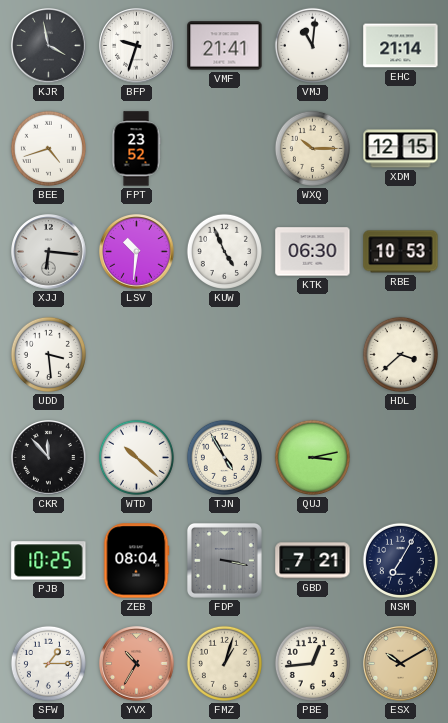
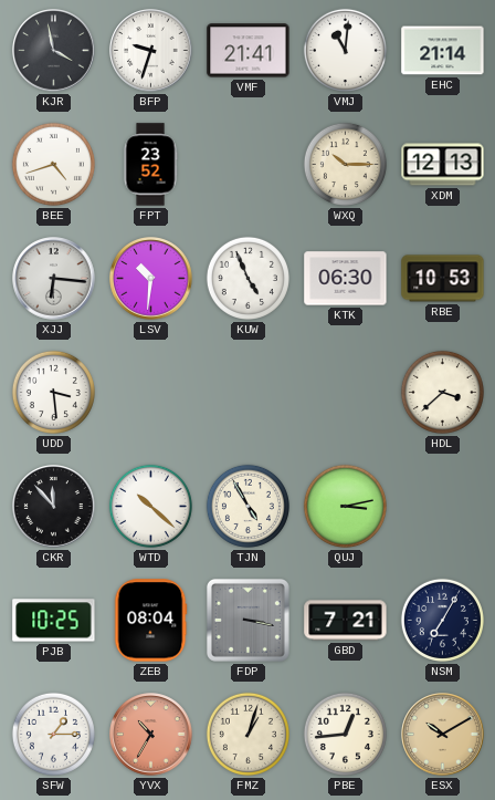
XDM: 12:15 -> 12:13 (443, 165)
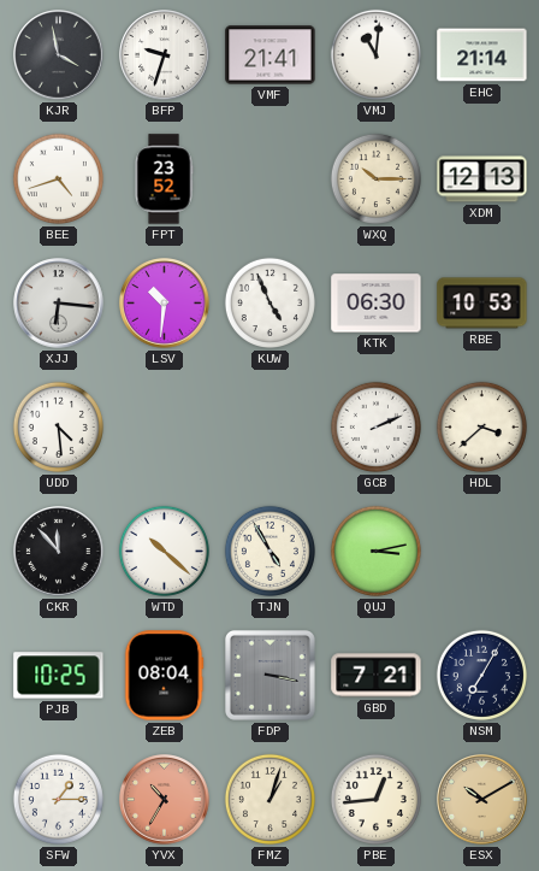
UDD: 3:29 -> 4:29 (58, 426)
GCB: none -> 2:11 (375, 426)
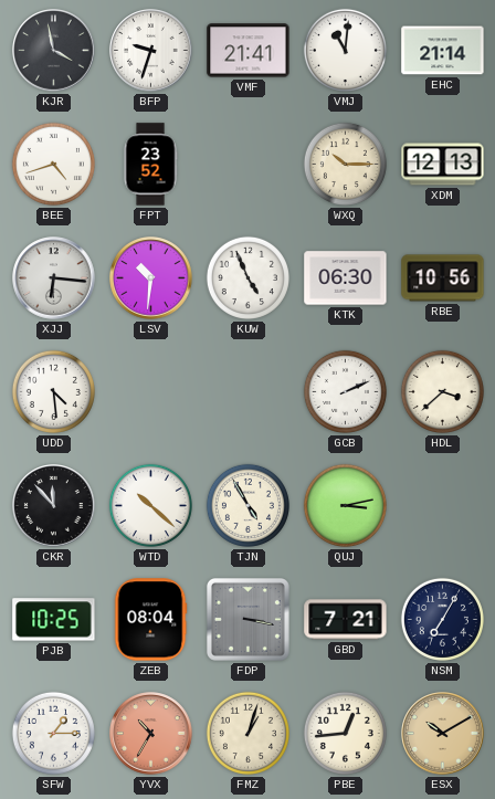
RBE: 10:53 -> 10:56 (443, 278)
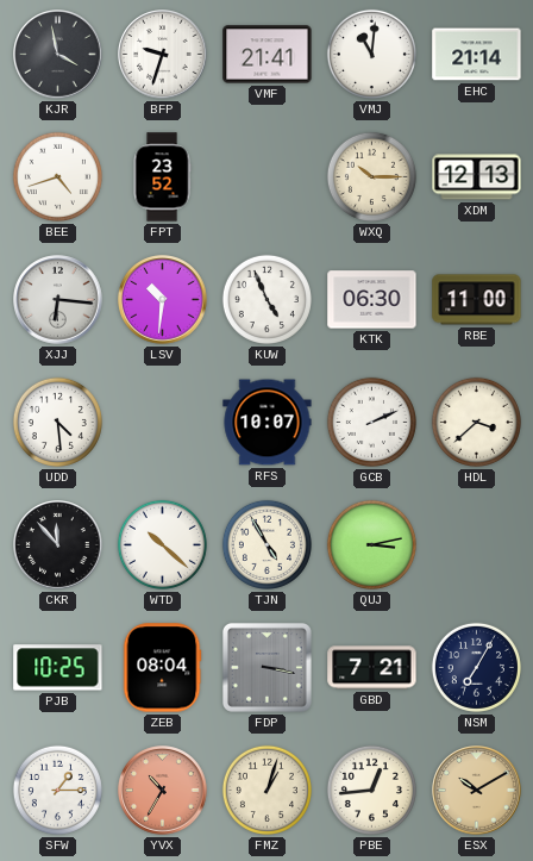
RBE: 10:56 -> 11:00 (477, 300)
RFS: none -> 10:07 (268, 423)
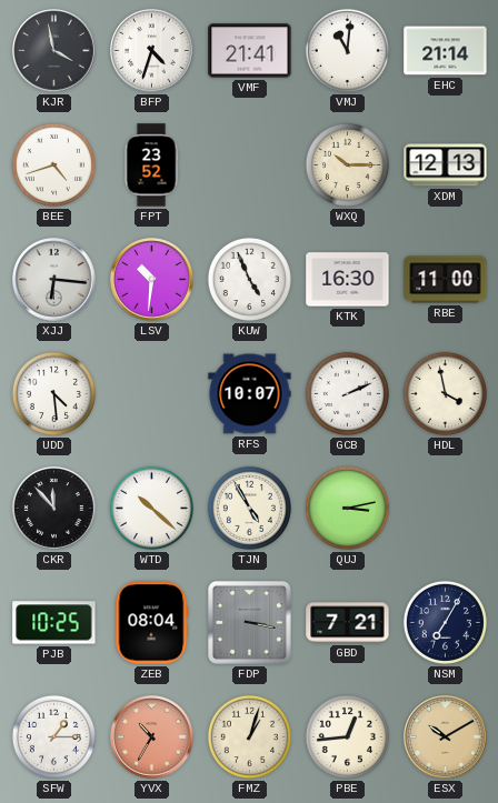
BFP: 9:33 -> 4:33 (152, 51)
KTK: 06:30 -> 16:30 (348, 280)
HDL: 3:38 -> 3:58 (445, 393)
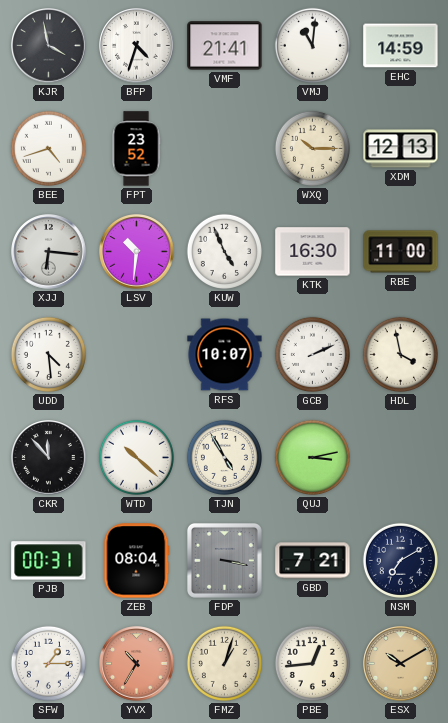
EHC: 21:14 -> 14:59 (401, 46)
PJB: 10:25 -> 00:31 (49, 561)
NSM: 7:05 -> 7:10 (400, 560)
